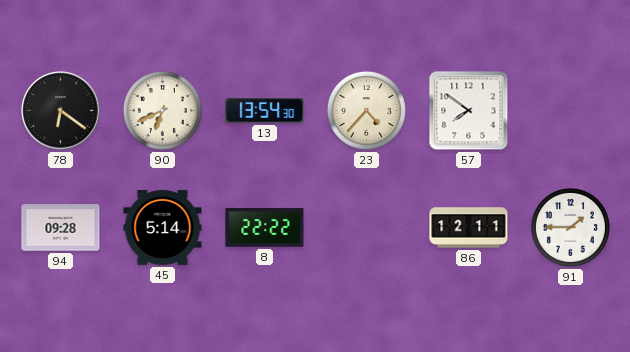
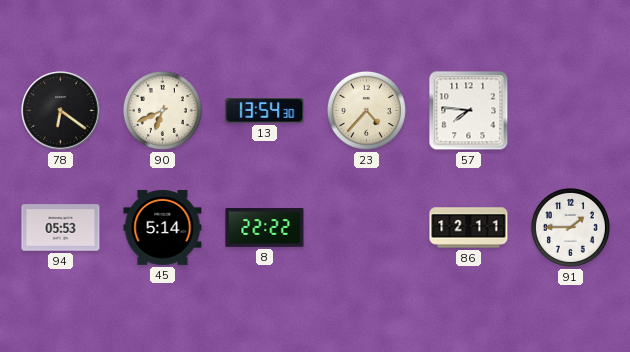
57: 7:51 -> 7:46 (469, 111)
94: 09:28 -> 05:53 (61, 228)
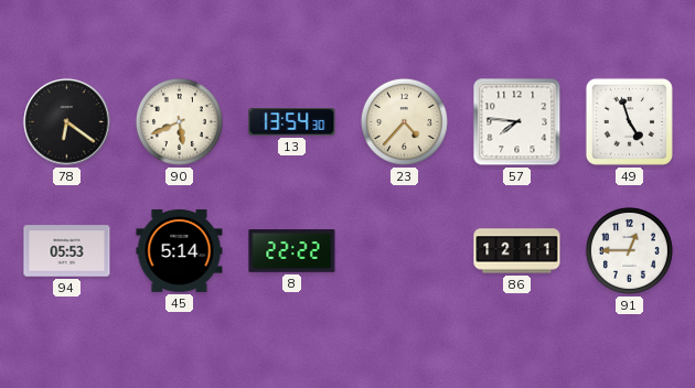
90: 6:41 -> 5:41 (179, 121)
49: none -> 4:57 (629, 121)
91: 1:45 -> 12:45 (629, 250)
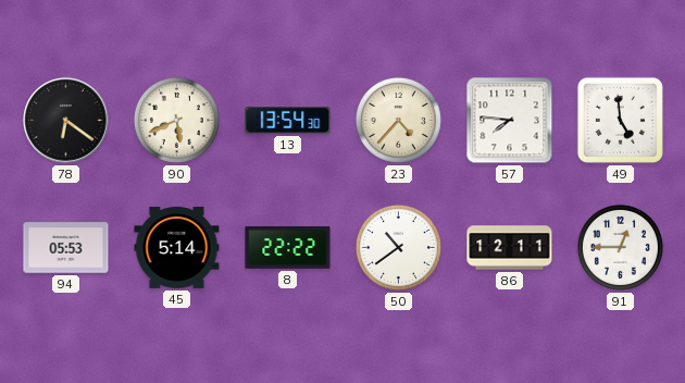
49: 4:57 -> 4:59 (620, 120)
50: none -> 10:39 (398, 247)
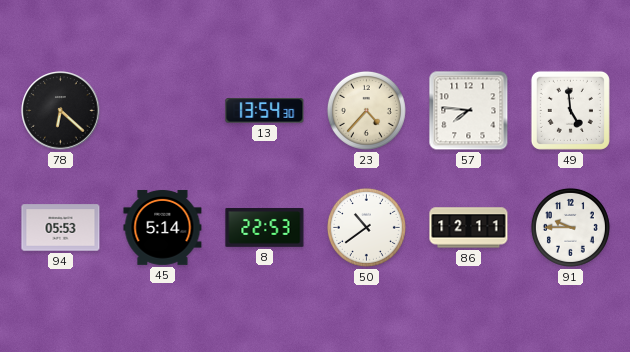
78: 6:21 -> 6:22 (61, 111)
90: 5:41 -> none (176, 120)
8: 22:22 -> 22:53 (265, 228)
91: 12:45 -> 9:45 (570, 227)
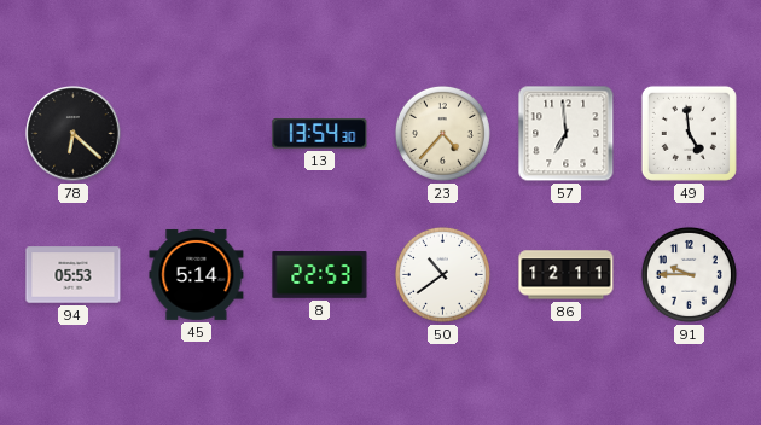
57: 7:46 -> 6:59 (567, 134)
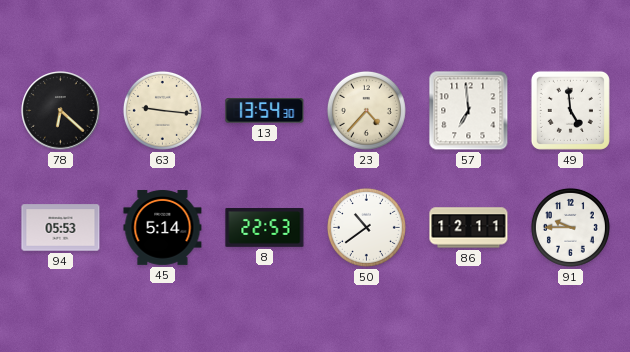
63: none -> 9:16 (162, 110)
